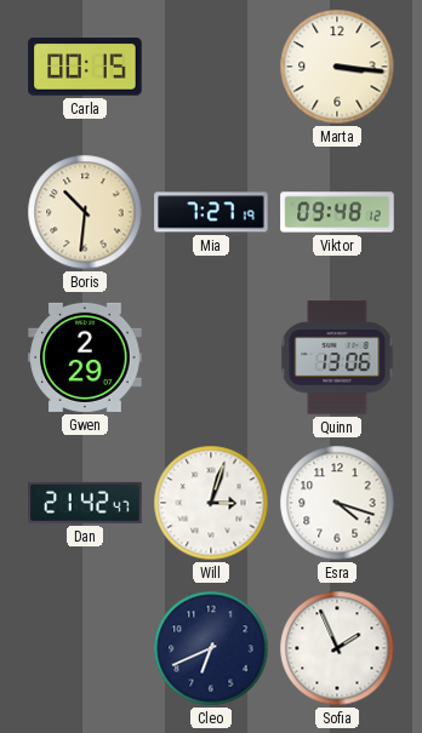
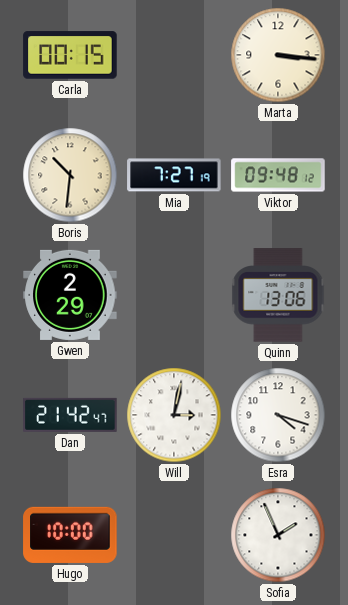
Will: 3:03 -> 3:02 (174, 415)
Hugo: none -> 10:00 (70, 535)
Cleo: 6:41 -> none (211, 648)
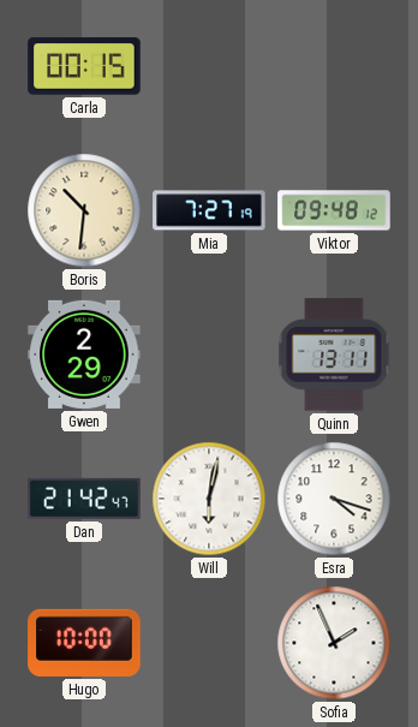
Marta: 3:16 -> none (278, 55)
Quinn: 13:06 -> 13:11 (334, 354)
Will: 3:02 -> 6:02 (209, 499)
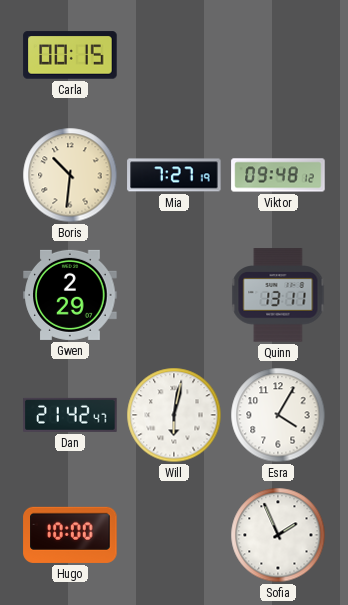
Esra: 4:18 -> 4:05 (278, 415)
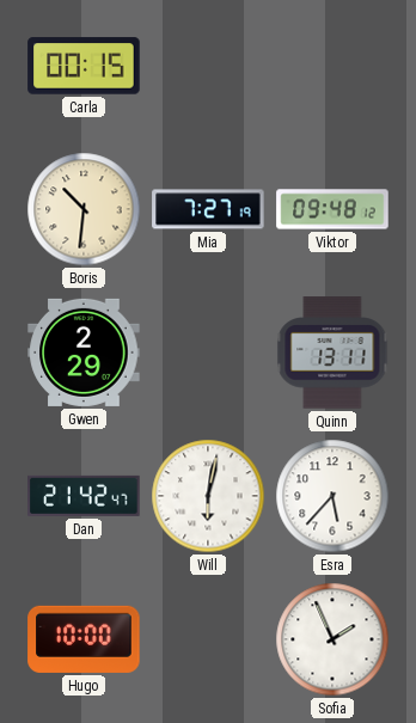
Esra: 4:05 -> 5:37 (332, 496)
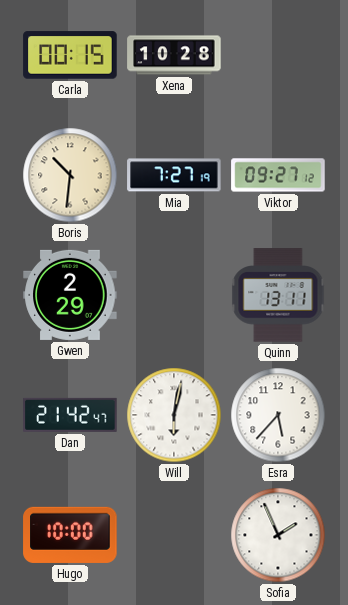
Xena: none -> 10:28 (174, 55)
Viktor: 09:48 -> 09:27 (278, 175)
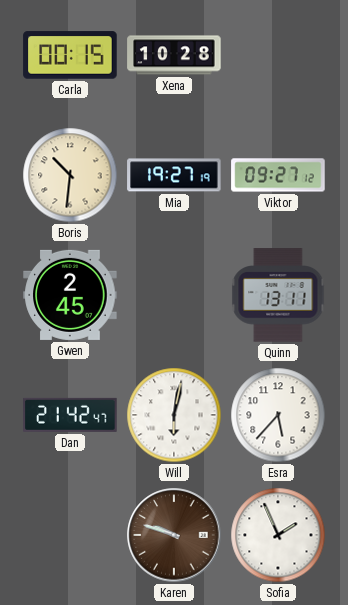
Mia: 7:27 -> 19:27 (174, 175)
Gwen: 2:29 -> 2:45 (70, 295)
Hugo: 10:00 -> none (70, 535)
Karen: none -> 9:48 (174, 535)
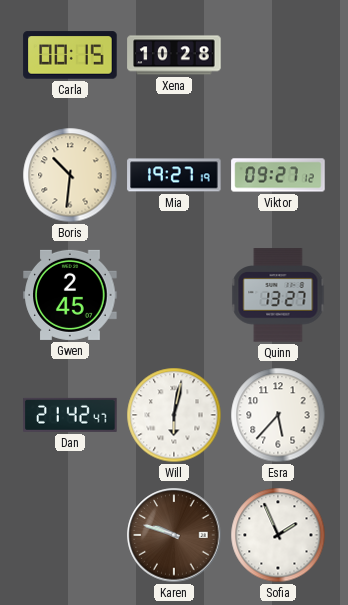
Quinn: 13:11 -> 13:27 (278, 295)
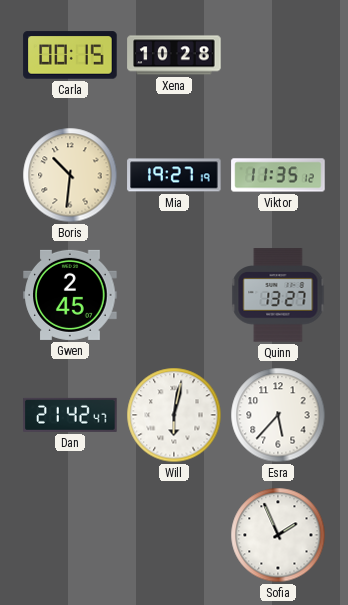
Viktor: 09:27 -> 11:35 (278, 175)
Karen: 9:48 -> none (174, 535)
